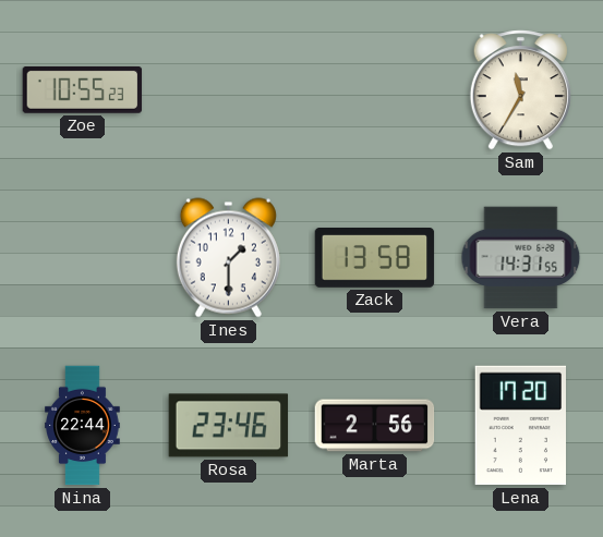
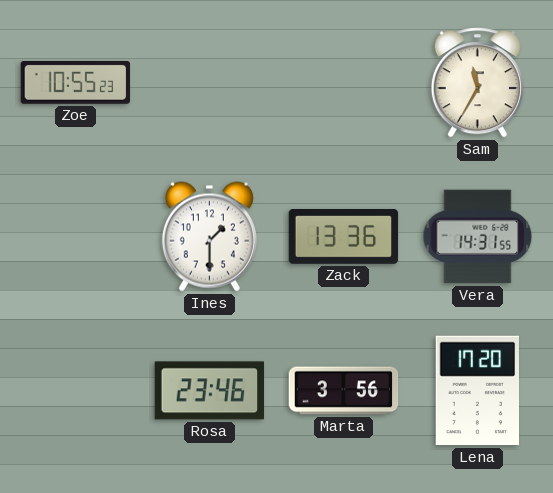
Zack: 13:58 -> 13:36 (344, 237)
Nina: 22:44 -> none (83, 426)
Marta: 2:56 -> 3:56 (344, 391)
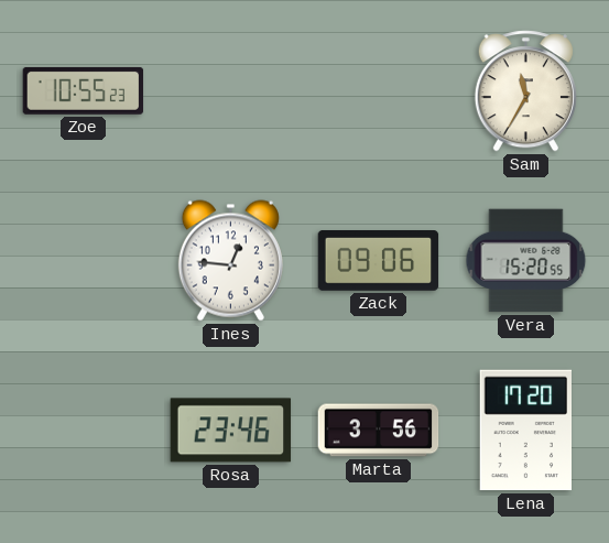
Ines: 1:30 -> 12:46 (230, 261)
Zack: 13:36 -> 09:06 (379, 261)
Vera: 14:31 -> 15:20 (526, 261)
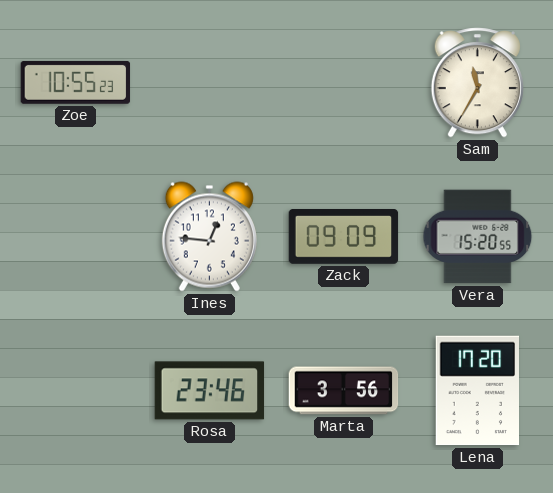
Zack: 09:06 -> 09:09 (344, 237)
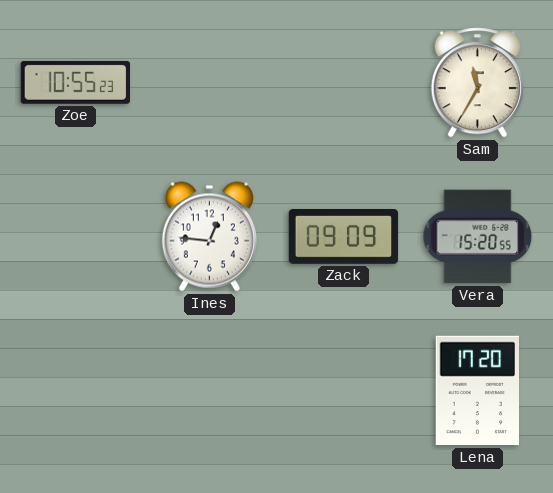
Rosa: 23:46 -> none (210, 391)
Marta: 3:56 -> none (344, 391)
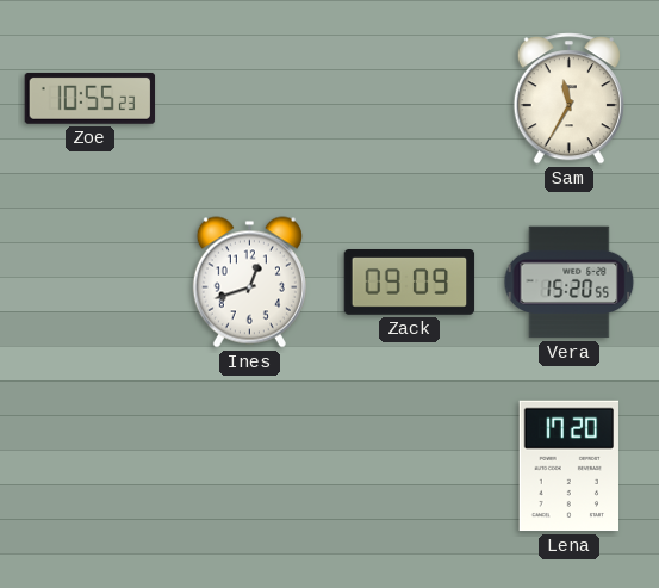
Ines: 12:46 -> 12:42 (249, 283)
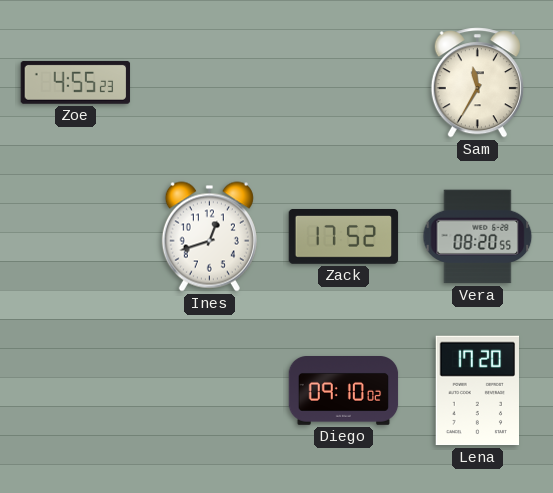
Zoe: 10:55 -> 4:55 (76, 82)
Zack: 09:09 -> 17:52 (344, 237)
Vera: 15:20 -> 08:20 (478, 237)
Diego: none -> 09:10 (344, 391)
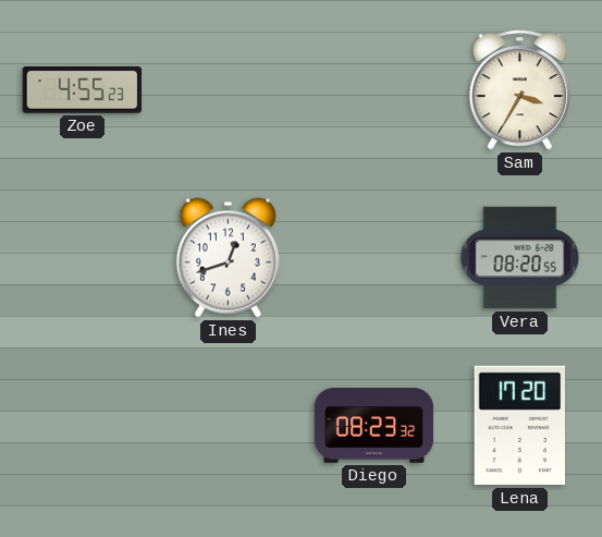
Sam: 11:35 -> 3:35 (519, 90)
Zack: 17:52 -> none (344, 237)
Diego: 09:10 -> 08:23 (374, 426)
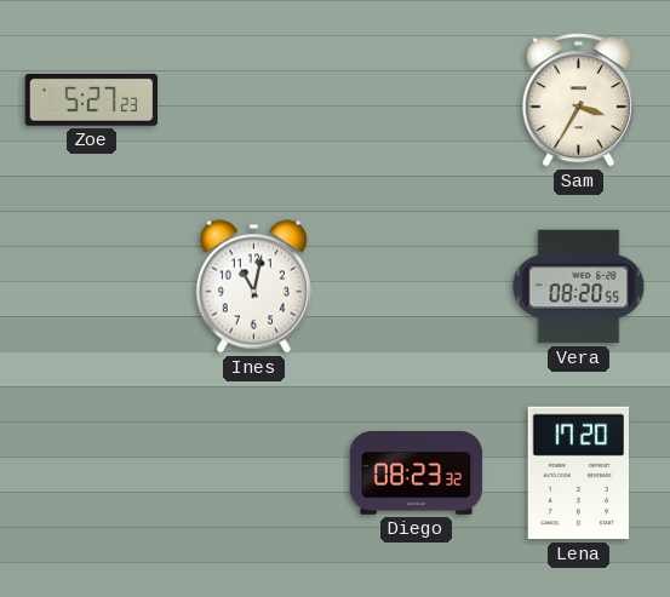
Zoe: 4:55 -> 5:27 (92, 99)
Ines: 12:42 -> 11:02 (253, 287)
